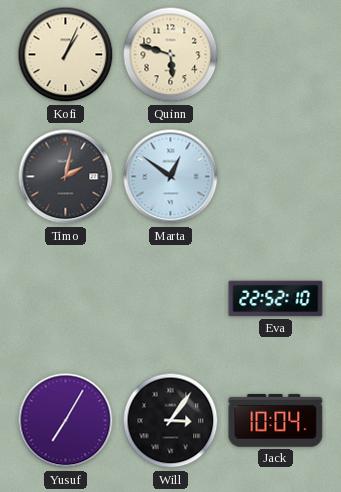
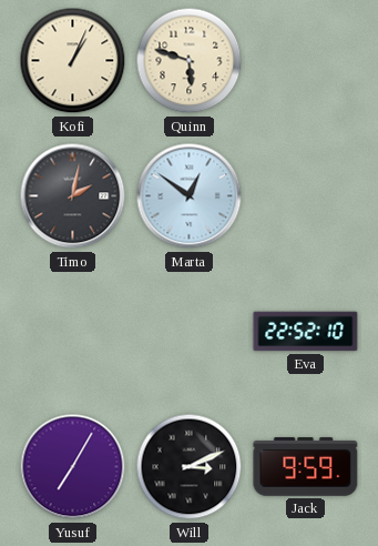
Will: 3:06 -> 3:11 (190, 467)
Jack: 10:04 -> 9:59 (306, 466)
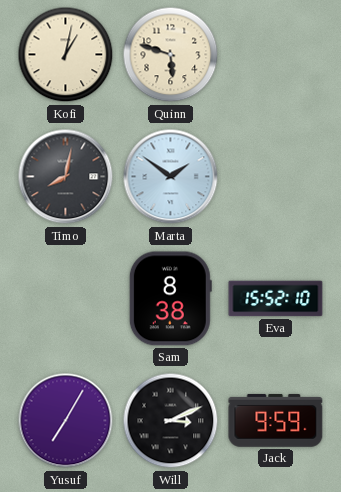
Kofi: 1:04 -> 1:02 (66, 55)
Timo: 2:02 -> 8:02 (66, 177)
Marta: 12:51 -> 1:51 (171, 177)
Sam: none -> 8:38 (170, 299)
Eva: 22:52 -> 15:52 (276, 299)
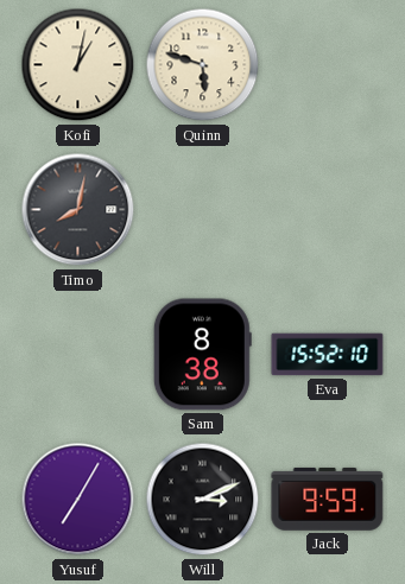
Marta: 1:51 -> none (171, 177)
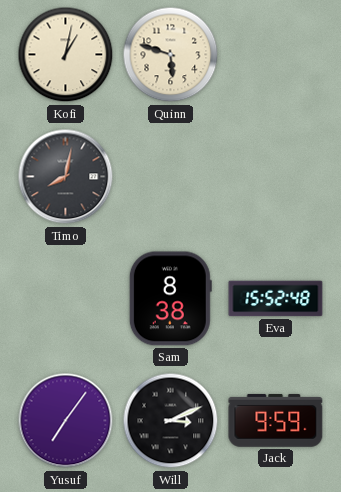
Eva: 15:52:10 -> 15:52:48 (276, 299)
Yusuf: 7:05 -> 7:06 (66, 421)
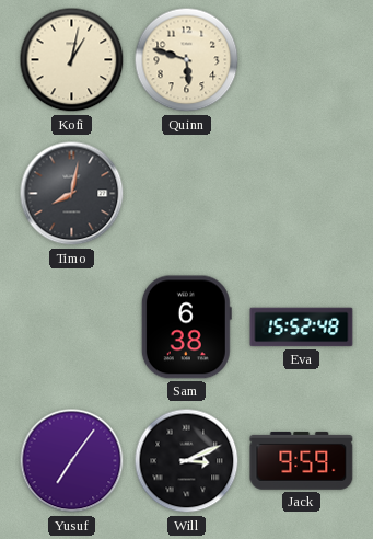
Sam: 8:38 -> 6:38 (186, 328)
